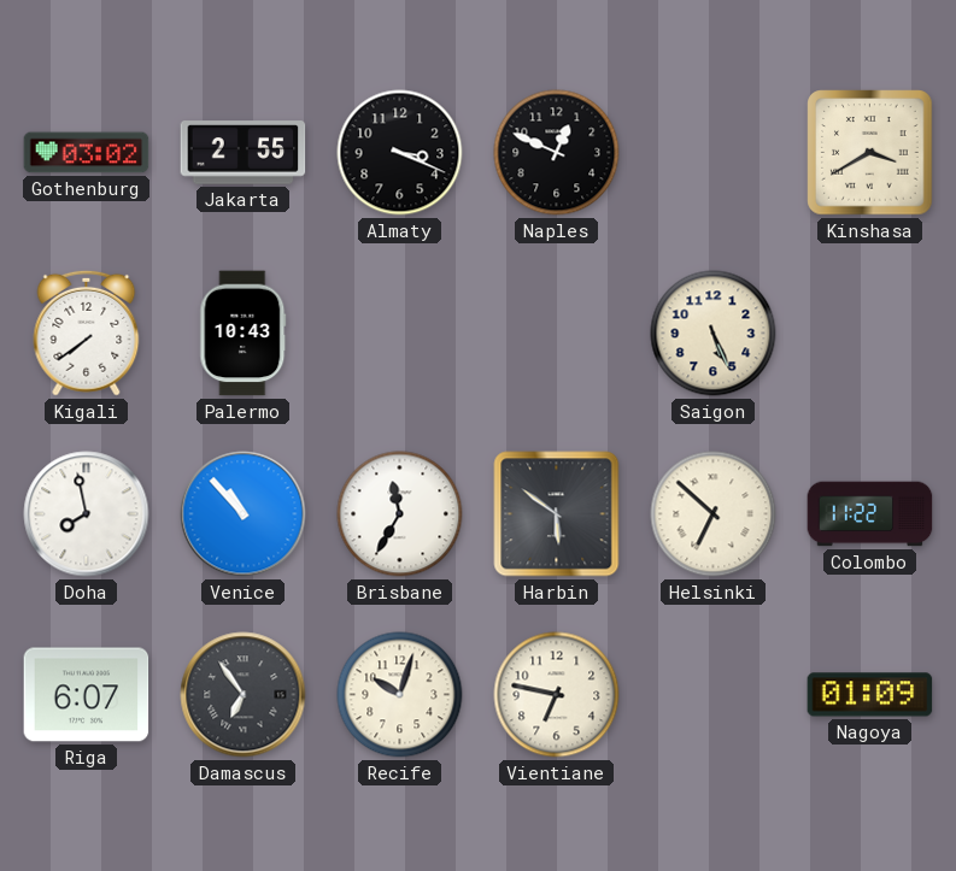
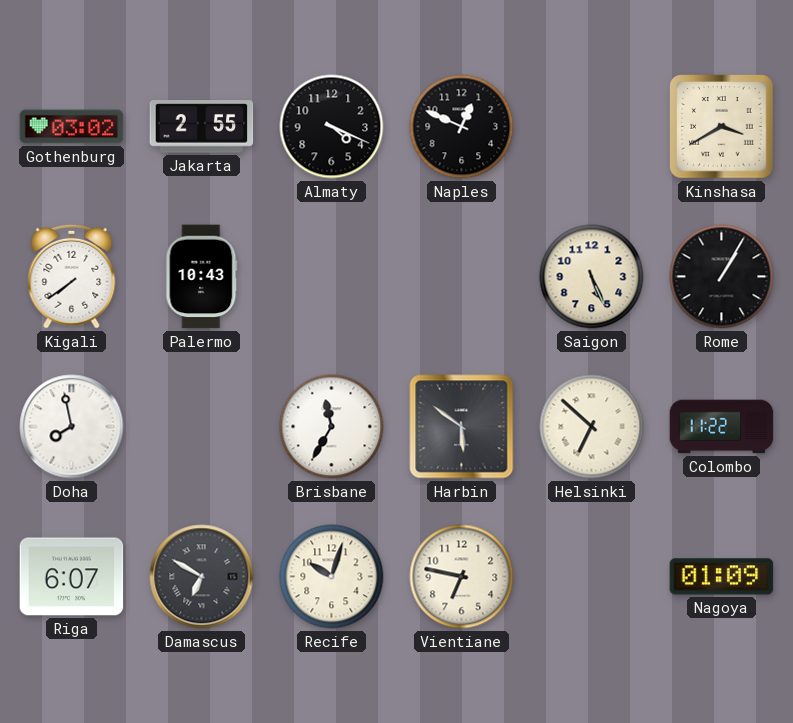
Almaty: 3:19 -> 4:19 (332, 127)
Rome: none -> 1:05 (722, 277)
Venice: 10:53 -> none (244, 514)
Damascus: 6:54 -> 6:50 (202, 577)
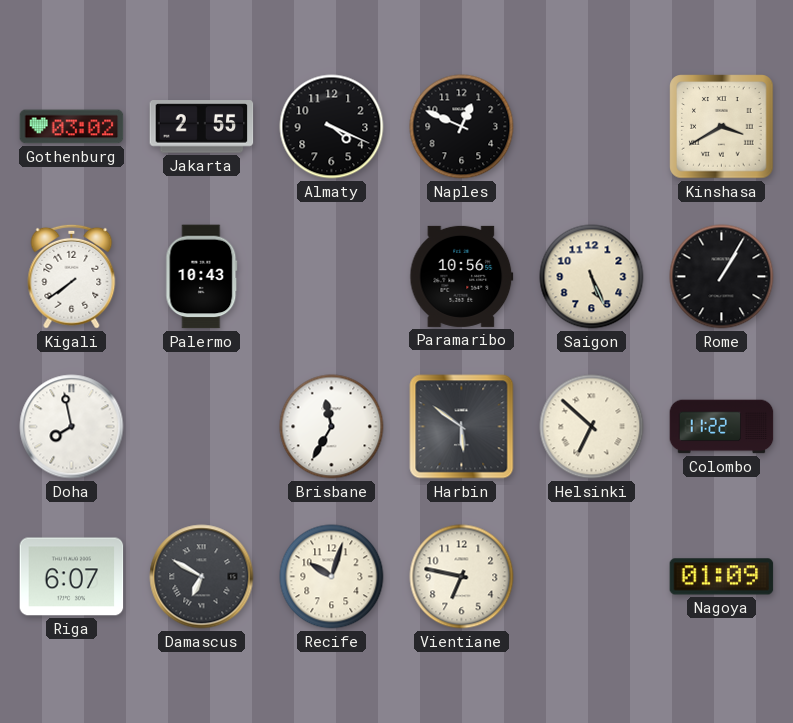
Paramaribo: none -> 10:56 (462, 276)
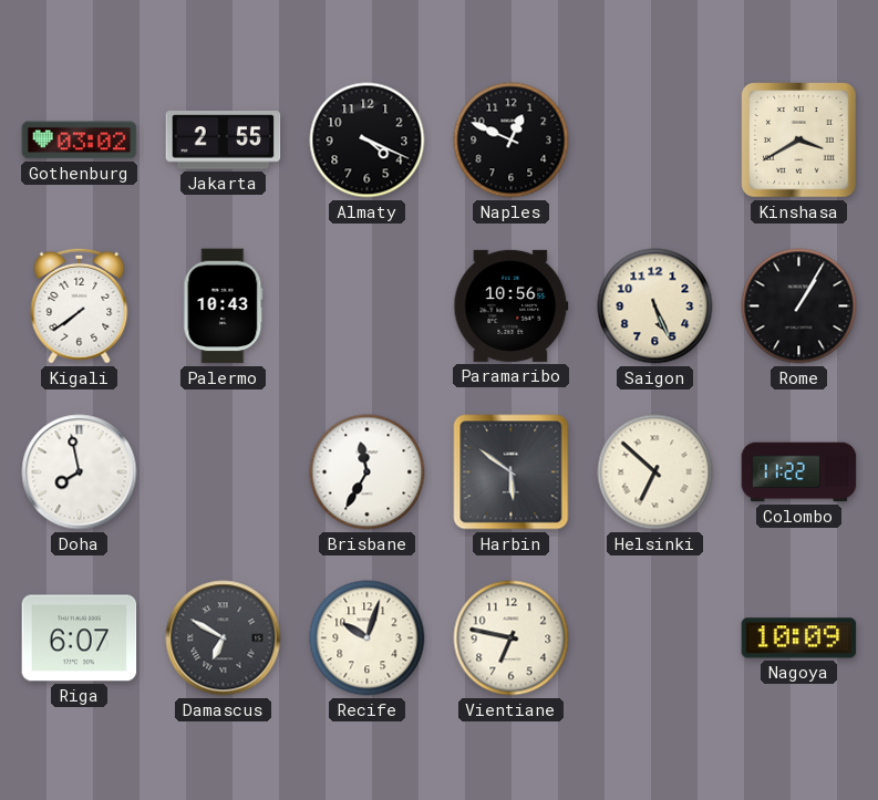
Nagoya: 01:09 -> 10:09 (799, 638)
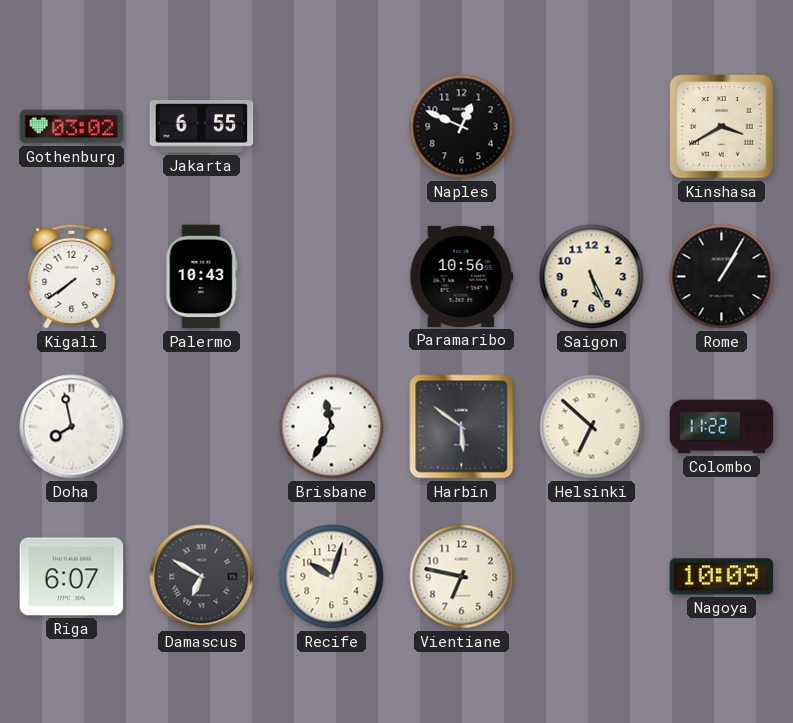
Jakarta: 2:55 -> 6:55 (202, 127)
Almaty: 4:19 -> none (368, 141)
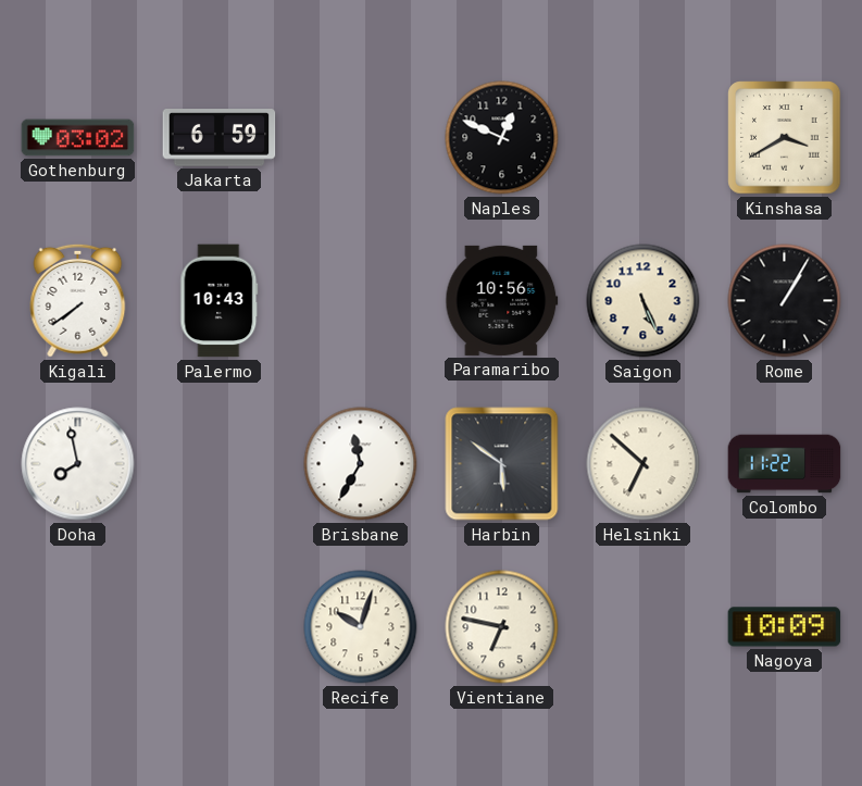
Jakarta: 6:55 -> 6:59 (220, 138)
Riga: 6:07 -> none (72, 577)
Damascus: 6:50 -> none (202, 577)
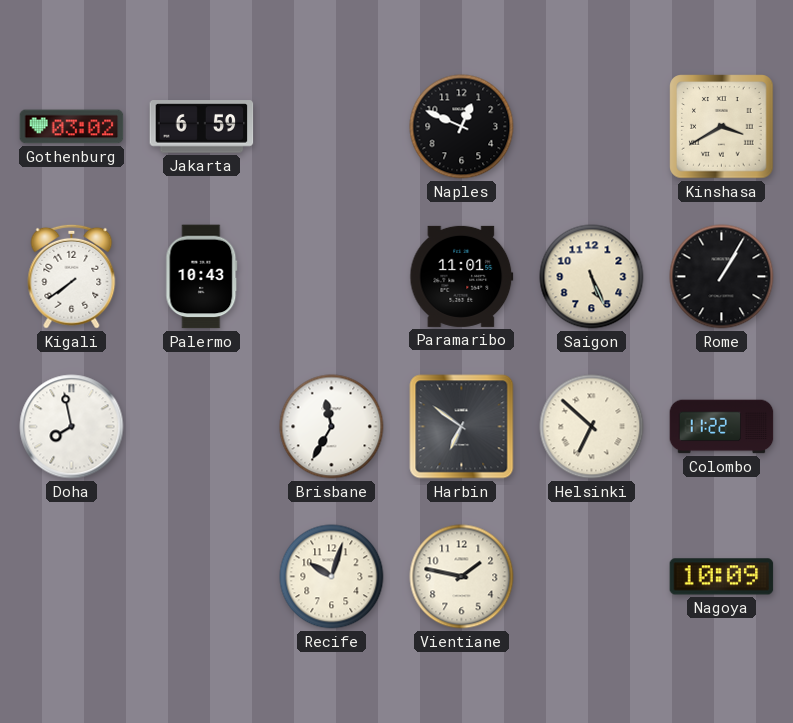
Paramaribo: 10:56 -> 11:01 (462, 276)
Harbin: 5:51 -> 6:51 (462, 427)
Vientiane: 6:47 -> 1:47 (462, 577)
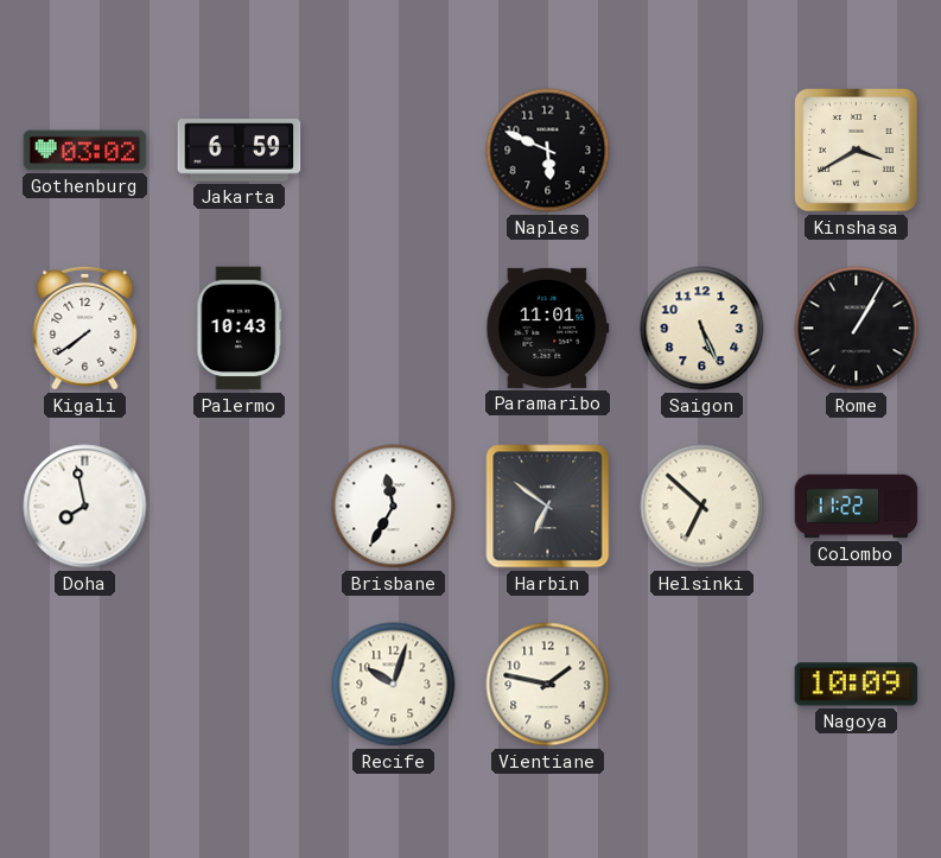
Naples: 12:49 -> 5:49 (548, 151)
